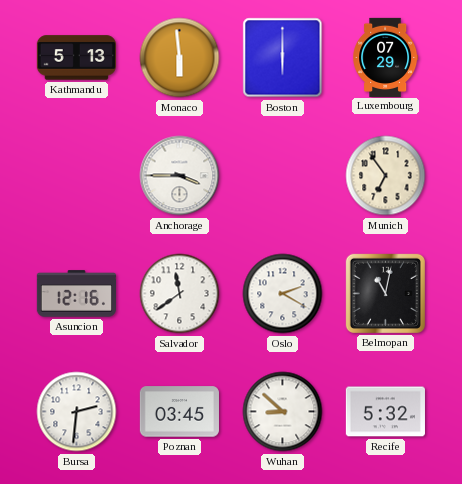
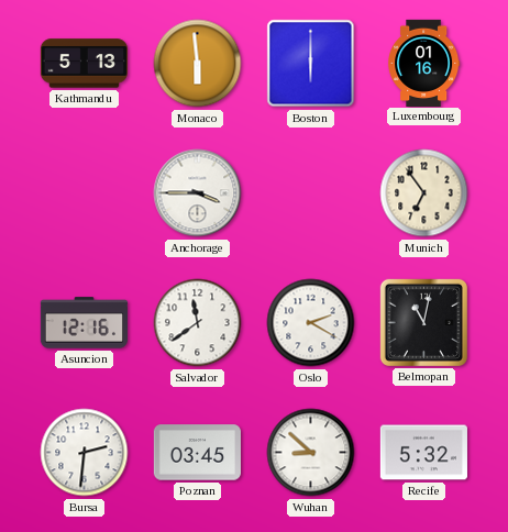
Luxembourg: 07:29 -> 01:16 (424, 63)
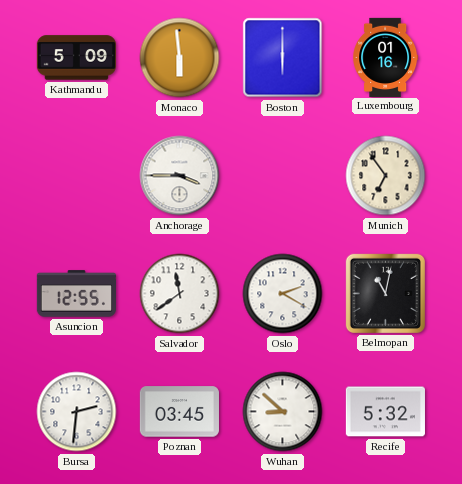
Kathmandu: 5:13 -> 5:09 (76, 58)
Asuncion: 12:16 -> 12:55 (76, 294)
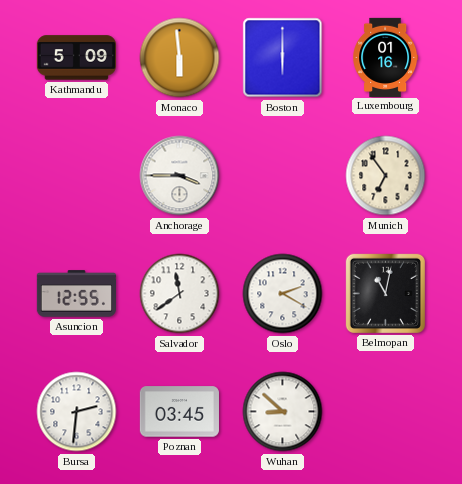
Recife: 5:32 -> none (385, 412)
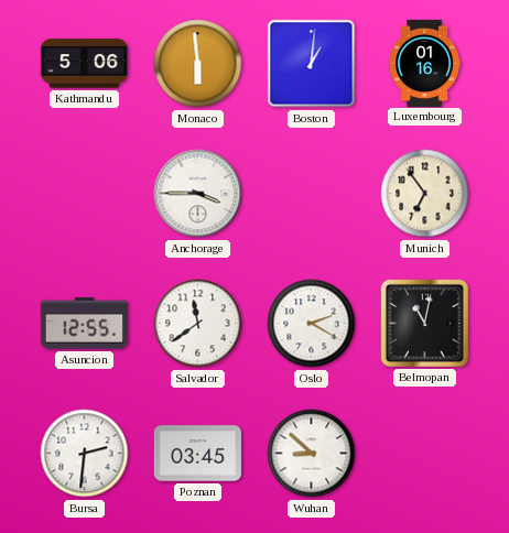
Kathmandu: 5:09 -> 5:06 (84, 64)
Boston: 6:00 -> 1:01 (312, 64)
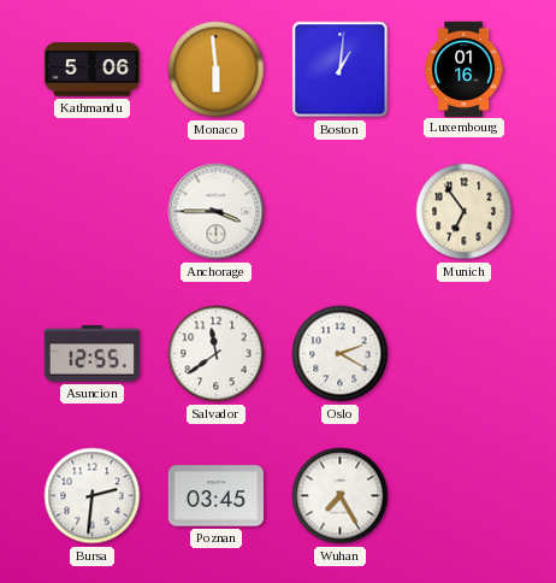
Belmopan: 11:02 -> none (424, 323)
Wuhan: 8:52 -> 7:25 (341, 496)
